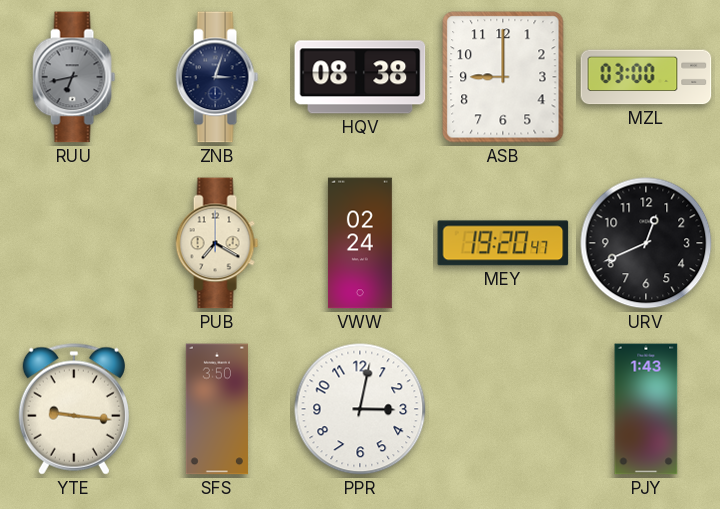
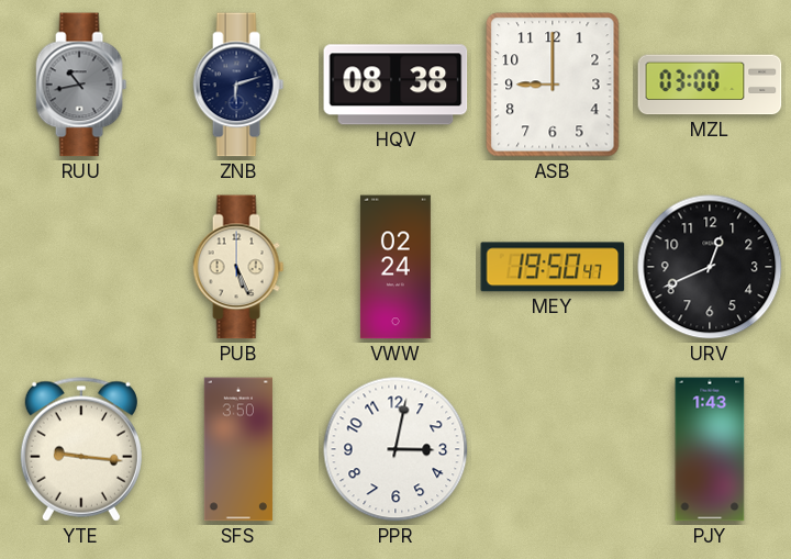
RUU: 6:43 -> 10:43 (81, 85)
ZNB: 3:03 -> 6:12 (238, 85)
PUB: 7:20 -> 5:26 (238, 267)
MEY: 19:20 -> 19:50 (553, 267)
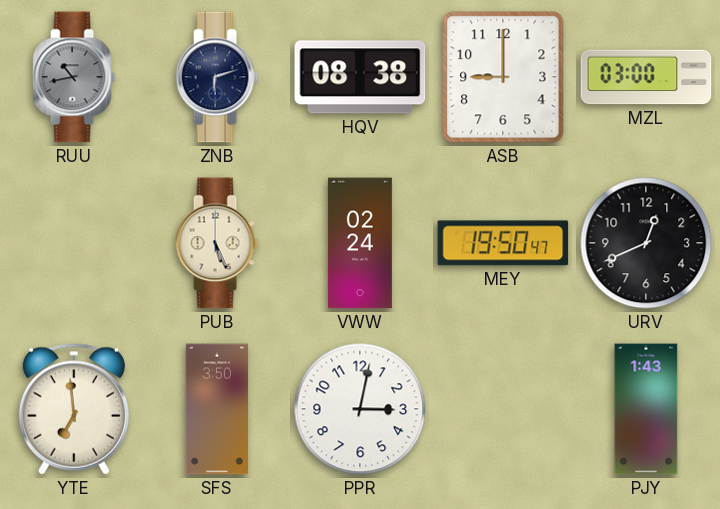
YTE: 9:16 -> 6:59 (74, 409)
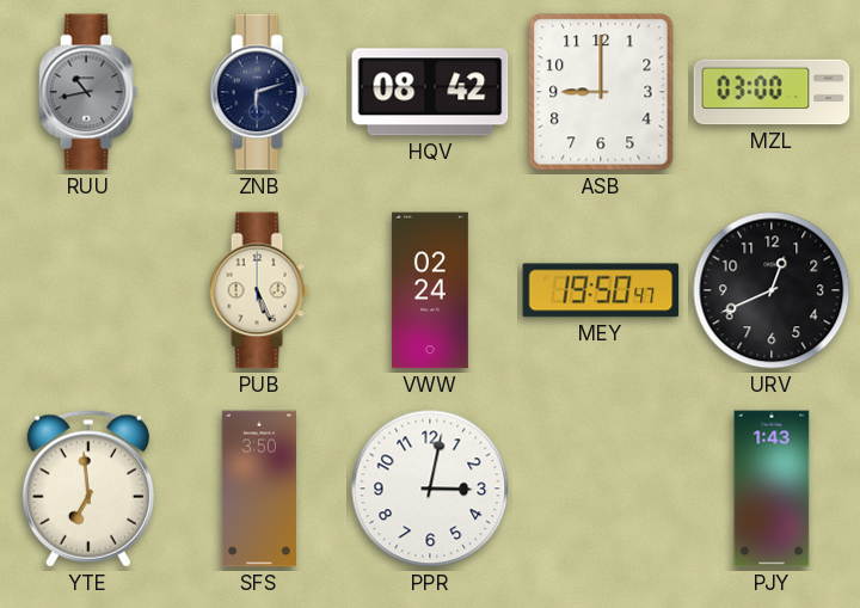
HQV: 08:38 -> 08:42 (430, 92)
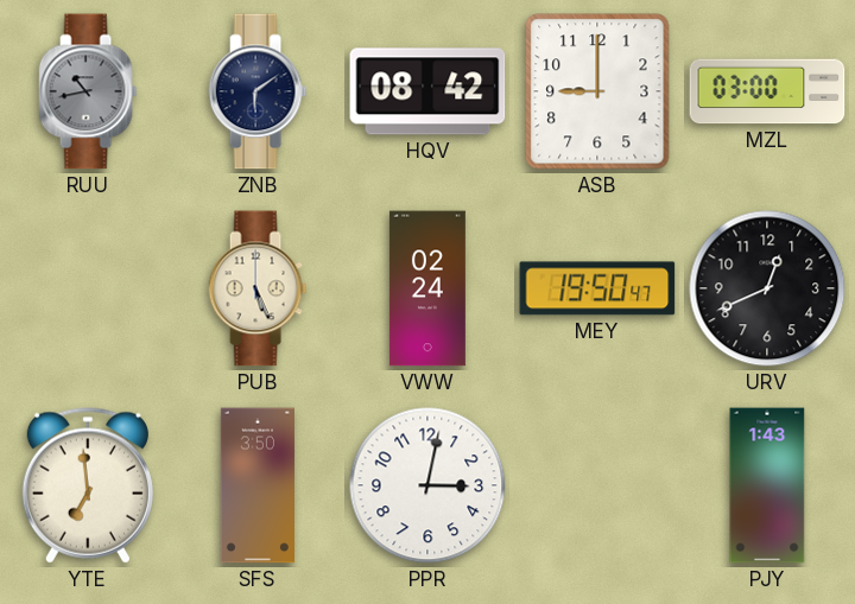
ZNB: 6:12 -> 6:09 (258, 91)
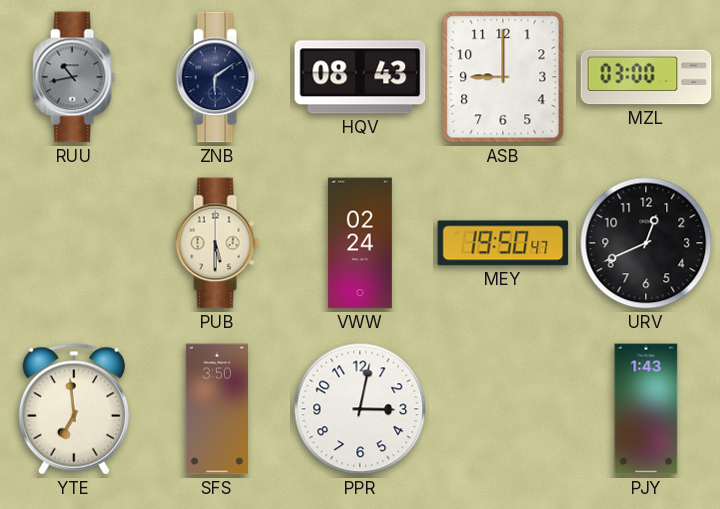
HQV: 08:42 -> 08:43 (360, 77)
PUB: 5:26 -> 5:30 (217, 243)
